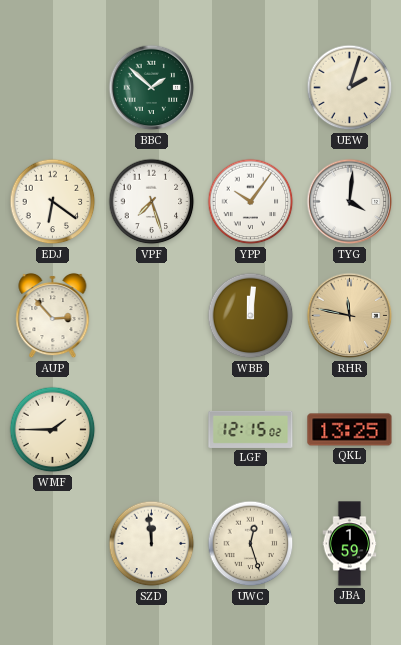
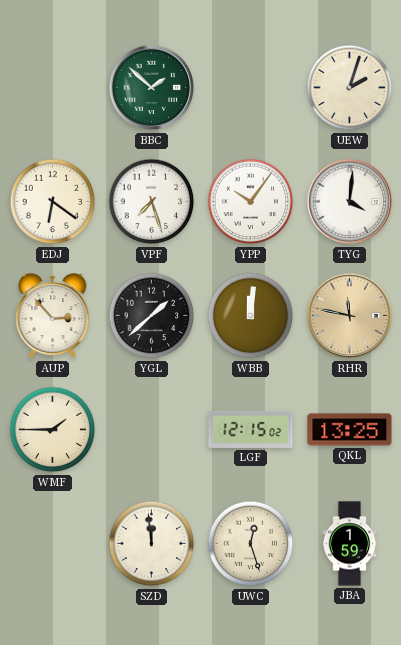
YGL: none -> 1:38 (152, 316)
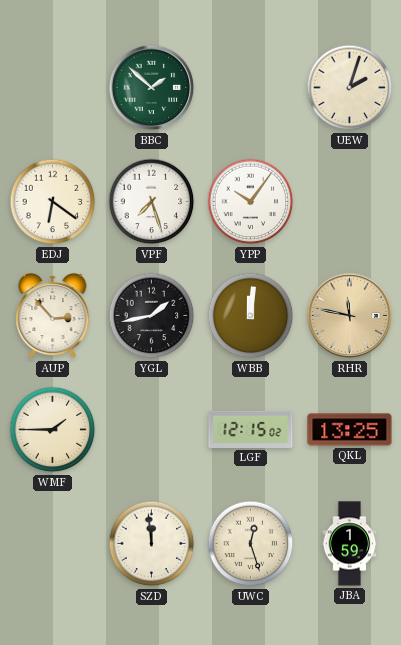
TYG: 4:01 -> none (350, 202)
YGL: 1:38 -> 1:43 (152, 316)
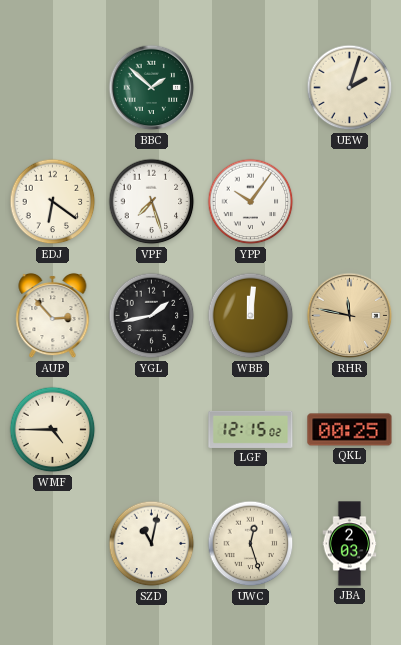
WMF: 1:45 -> 4:45 (53, 430)
QKL: 13:25 -> 00:25 (350, 430)
SZD: 11:59 -> 11:02 (152, 544)
JBA: 1:59 -> 2:03 (350, 544)
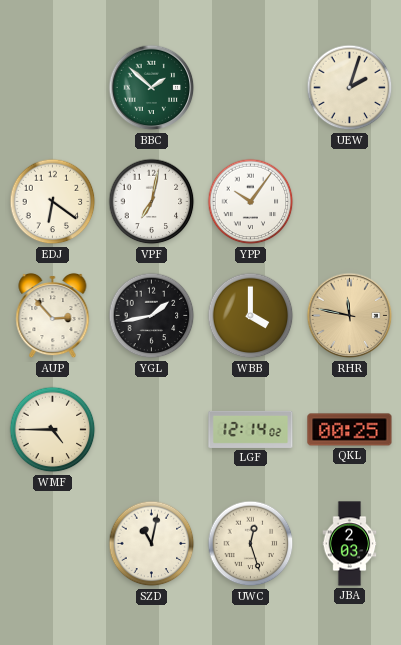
VPF: 7:27 -> 7:02 (152, 202)
WBB: 12:01 -> 4:00 (251, 316)
LGF: 12:15 -> 12:14 (251, 429)
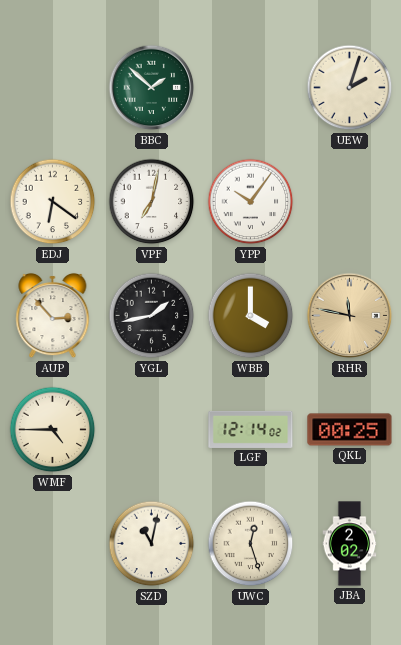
JBA: 2:03 -> 2:02 (350, 544)
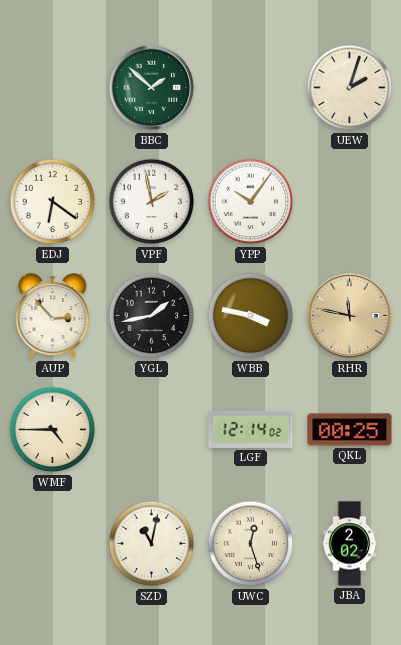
VPF: 7:02 -> 1:58 (152, 202)
WBB: 4:00 -> 3:47 (251, 316)
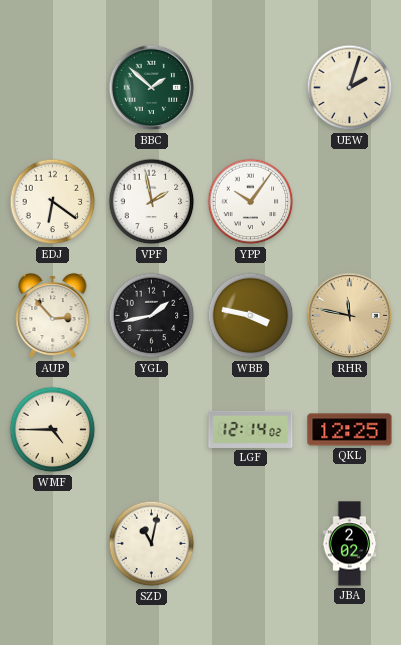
QKL: 00:25 -> 12:25 (350, 430)
UWC: 12:27 -> none (251, 544)
